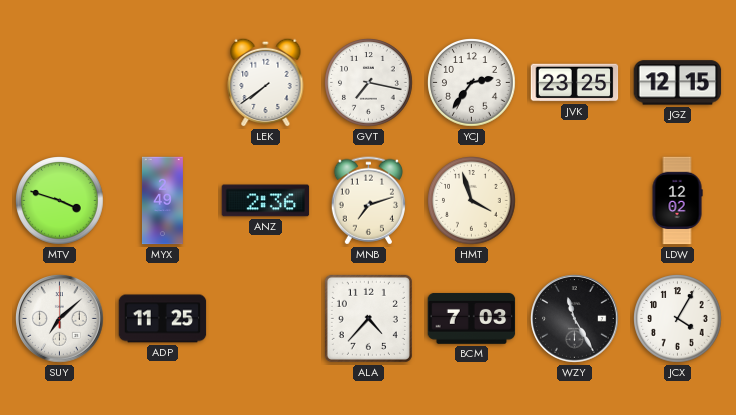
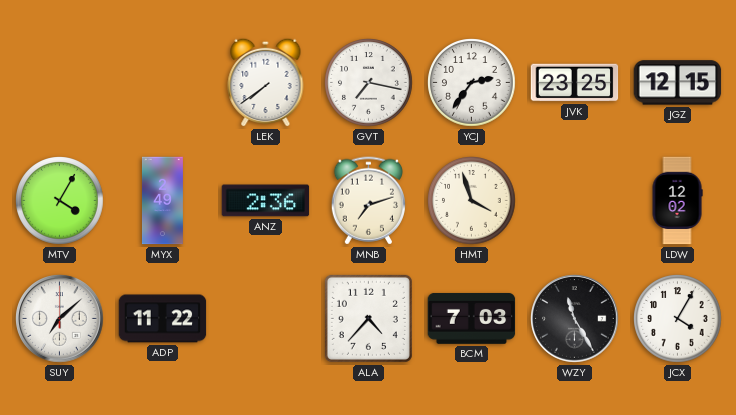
MTV: 3:48 -> 4:05 (60, 201)
ADP: 11:25 -> 11:22 (163, 319)
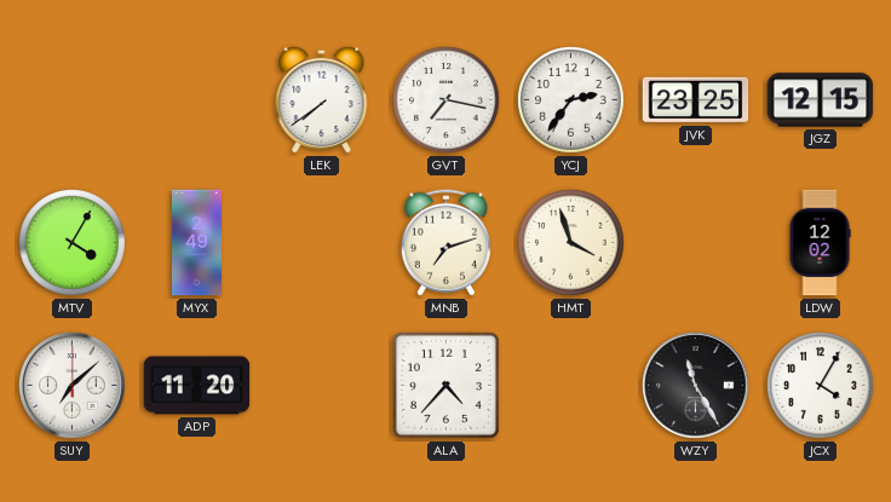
ANZ: 2:36 -> none (266, 201)
ADP: 11:22 -> 11:20 (197, 386)
BCM: 7:03 -> none (472, 318)
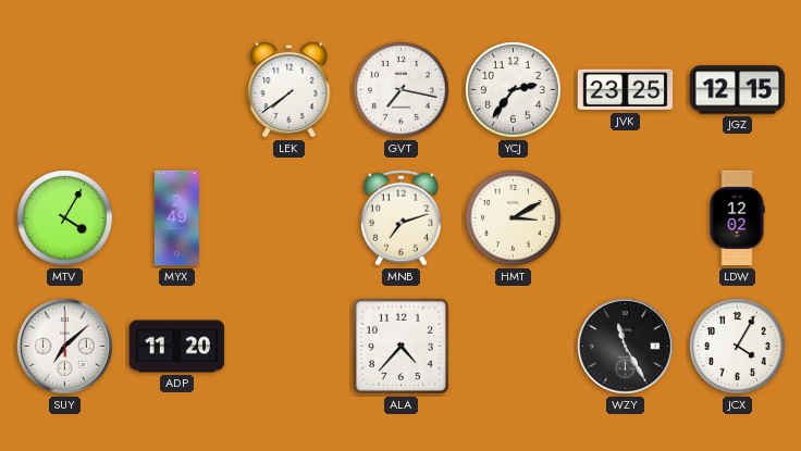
HMT: 3:57 -> 3:10 (514, 218)
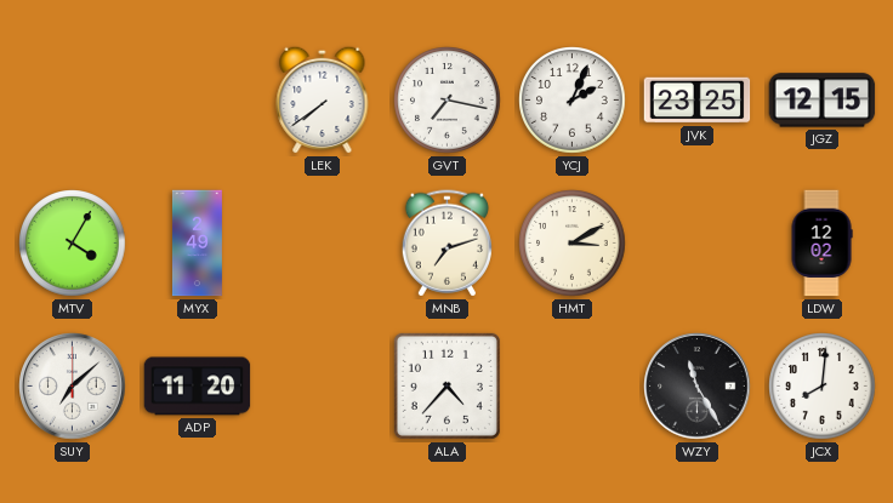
YCJ: 2:36 -> 2:04 (573, 101)
JCX: 4:05 -> 8:01 (823, 387)
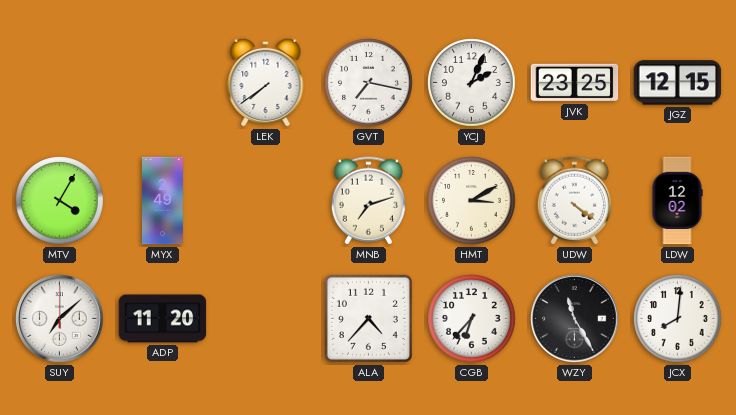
UDW: none -> 4:21 (574, 201)
CGB: none -> 6:37 (472, 319)
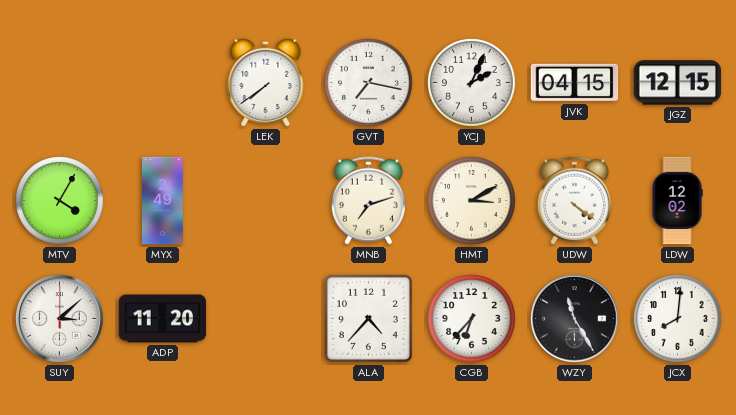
JVK: 23:25 -> 04:15 (575, 83)
SUY: 7:08 -> 3:08 (60, 319)
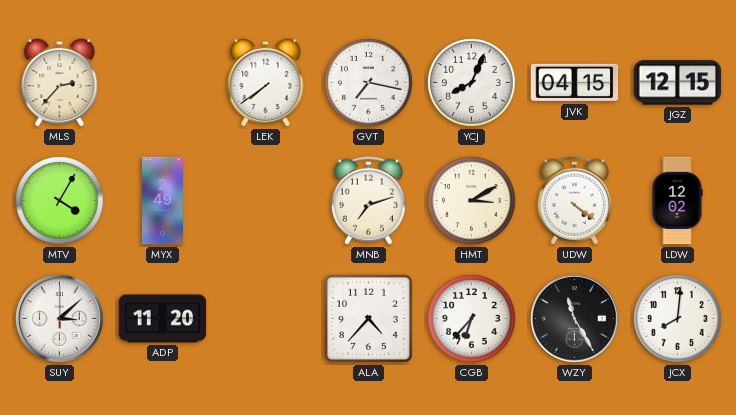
MLS: none -> 2:37 (60, 82)
YCJ: 2:04 -> 8:04 (472, 83)
